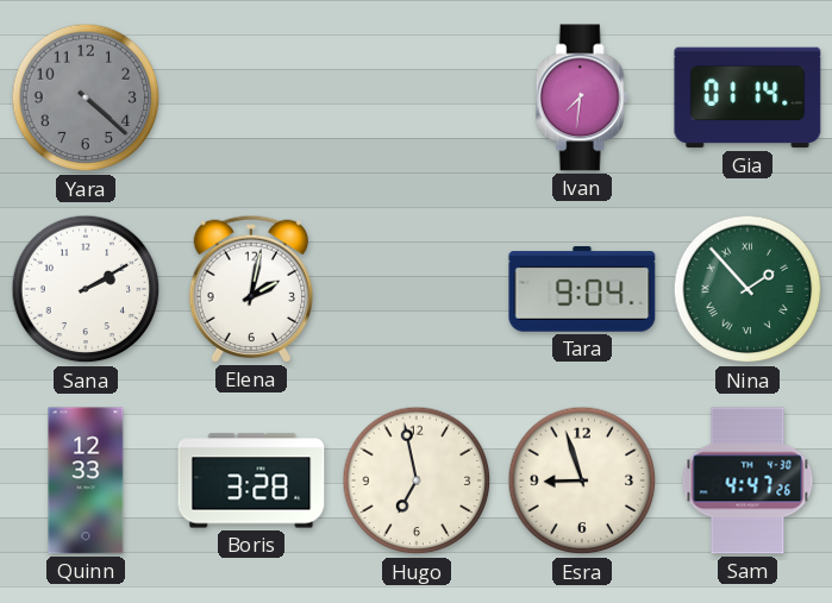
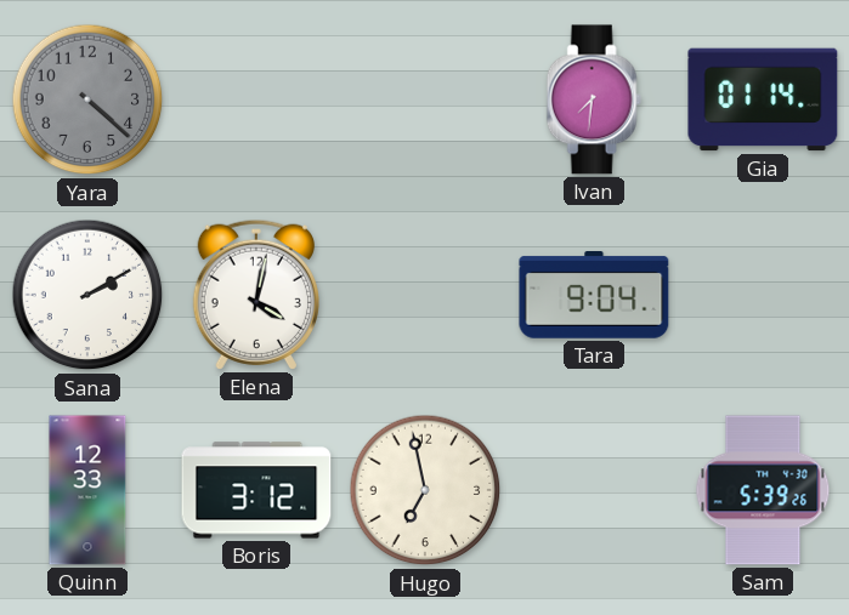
Elena: 2:02 -> 4:02 (256, 295)
Nina: 1:53 -> none (747, 289)
Boris: 3:28 -> 3:12 (256, 490)
Esra: 8:57 -> none (582, 480)
Sam: 4:47 -> 5:39 (763, 490)
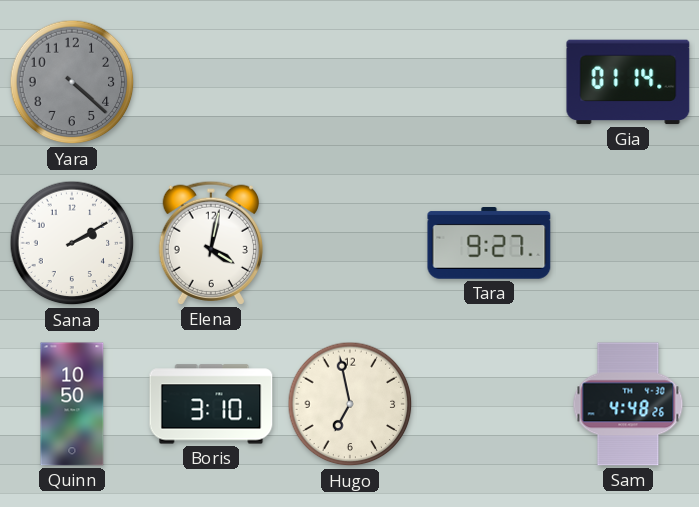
Ivan: 7:31 -> none (594, 99)
Tara: 9:04 -> 9:27 (489, 243)
Quinn: 12:33 -> 10:50 (72, 404)
Boris: 3:12 -> 3:10 (211, 404)
Sam: 5:39 -> 4:48 (628, 404)
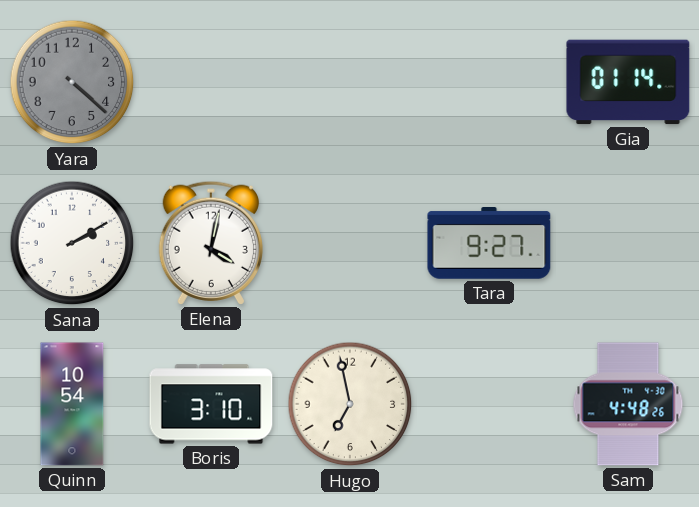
Quinn: 10:50 -> 10:54 (72, 404)
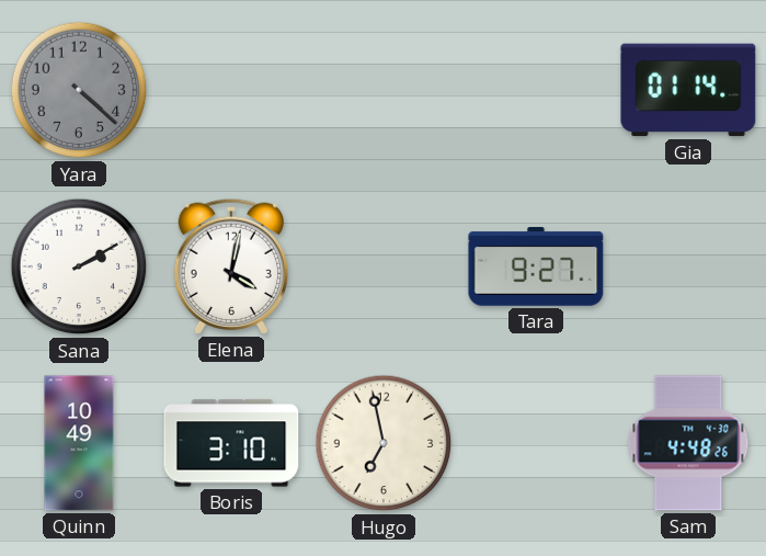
Quinn: 10:54 -> 10:49 (79, 443)
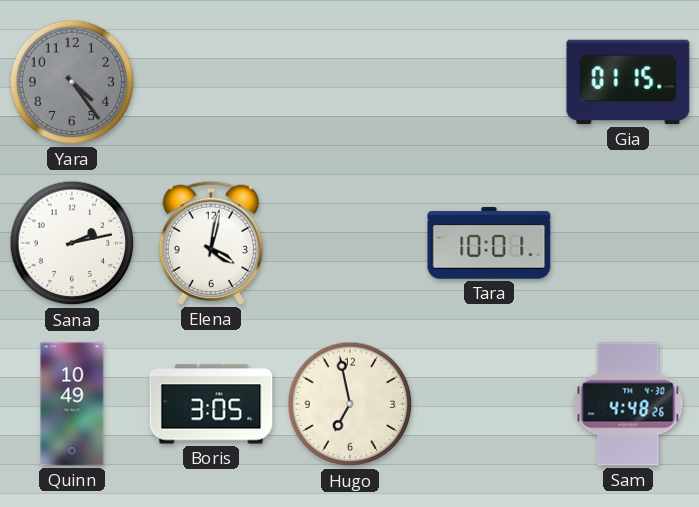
Yara: 4:22 -> 4:24 (72, 82)
Gia: 01:14 -> 01:15 (628, 82)
Sana: 2:10 -> 2:13 (72, 243)
Tara: 9:27 -> 10:01 (489, 243)
Boris: 3:10 -> 3:05 (211, 404)
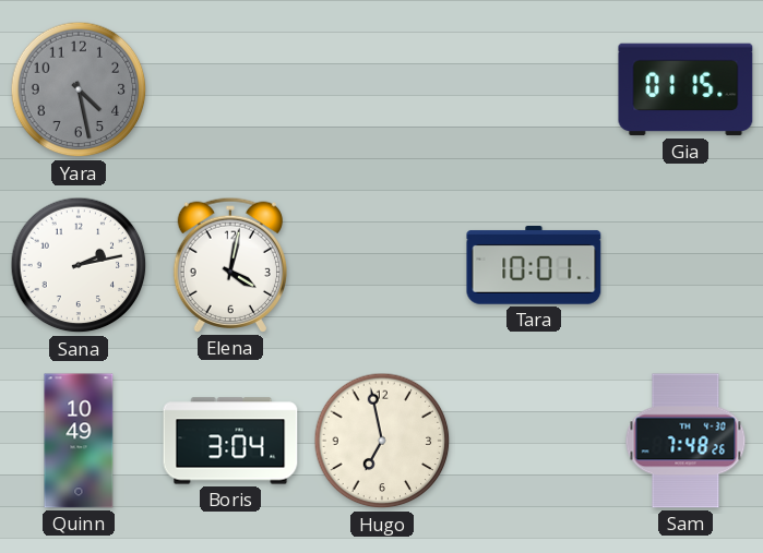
Yara: 4:24 -> 4:28 (79, 89)
Boris: 3:05 -> 3:04 (230, 441)
Sam: 4:48 -> 7:48 (685, 441)
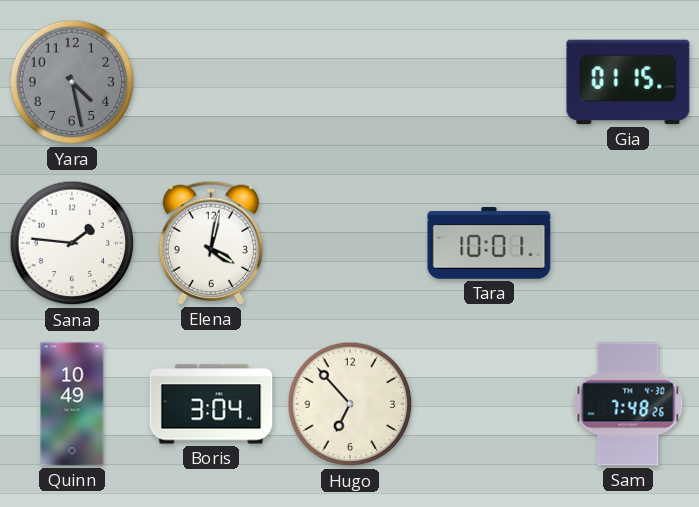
Sana: 2:13 -> 1:46 (72, 243)
Hugo: 6:58 -> 6:53 (350, 404)
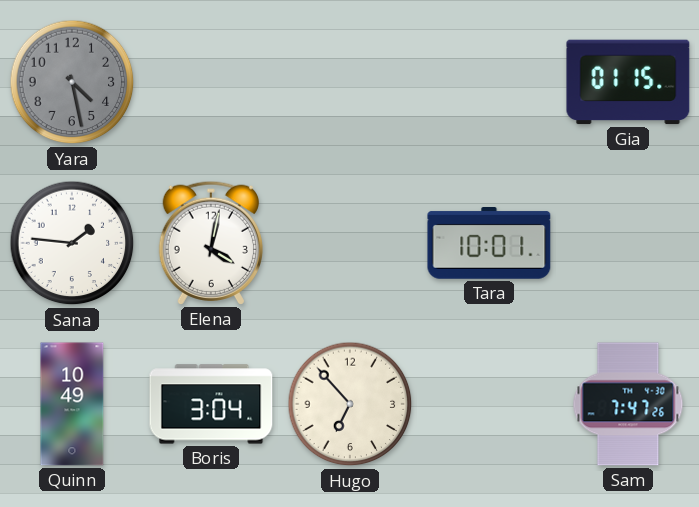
Sam: 7:48 -> 7:47 (628, 404)
